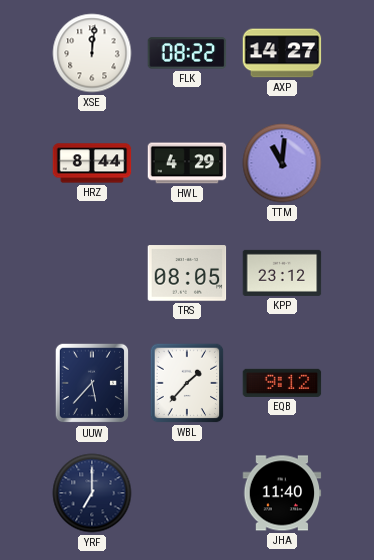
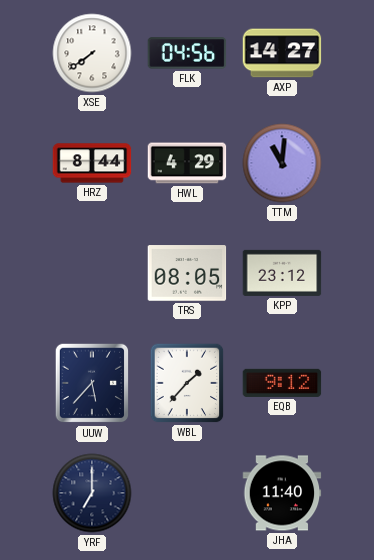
XSE: 12:01 -> 7:39 (92, 53)
FLK: 08:22 -> 04:56 (187, 53)
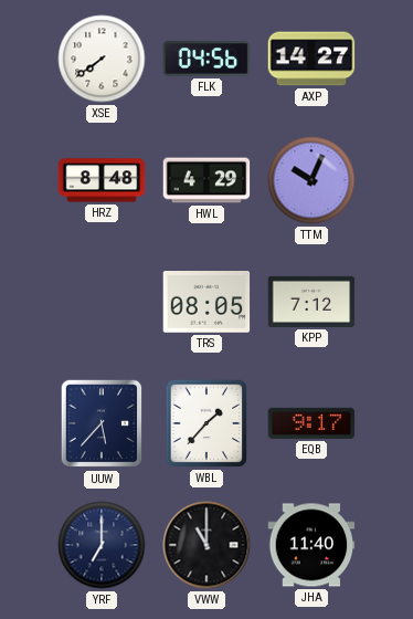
HRZ: 8:44 -> 8:48 (102, 180)
TTM: 11:01 -> 10:04 (311, 180)
KPP: 23:12 -> 7:12 (311, 302)
EQB: 9:12 -> 9:17 (311, 423)
VWW: none -> 11:00 (206, 545)
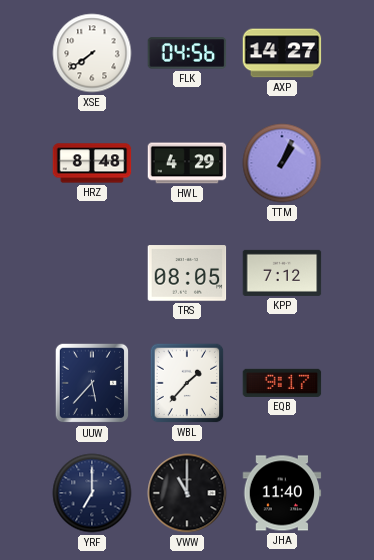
TTM: 10:04 -> 1:04 (282, 163)
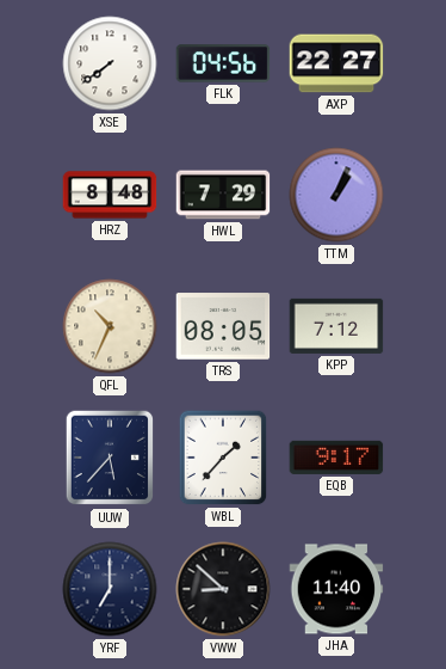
AXP: 14:27 -> 22:27 (336, 63)
HWL: 4:29 -> 7:29 (223, 195)
QFL: none -> 10:34 (110, 326)
VWW: 11:00 -> 8:52 (223, 589)
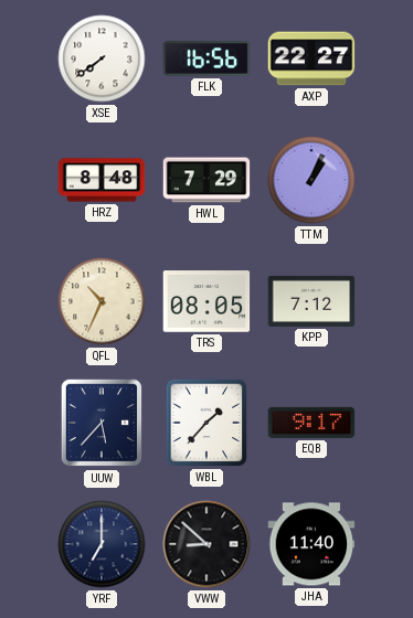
FLK: 04:56 -> 16:56 (206, 58)
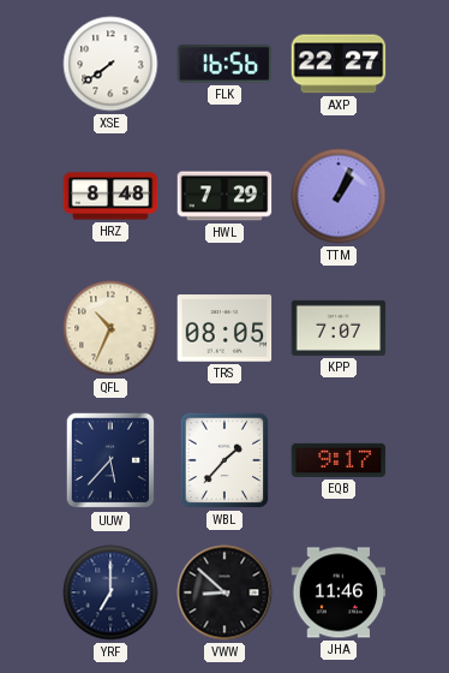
KPP: 7:12 -> 7:07 (339, 328)
JHA: 11:40 -> 11:46 (339, 592)
